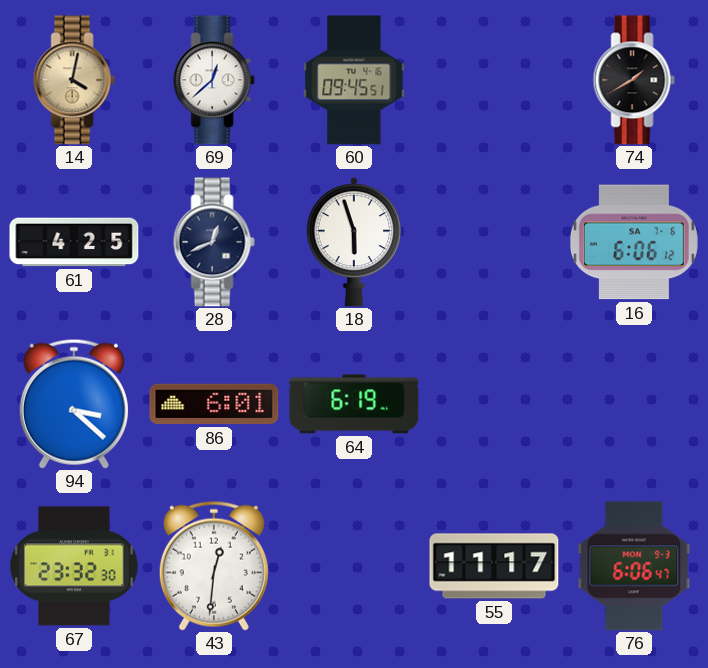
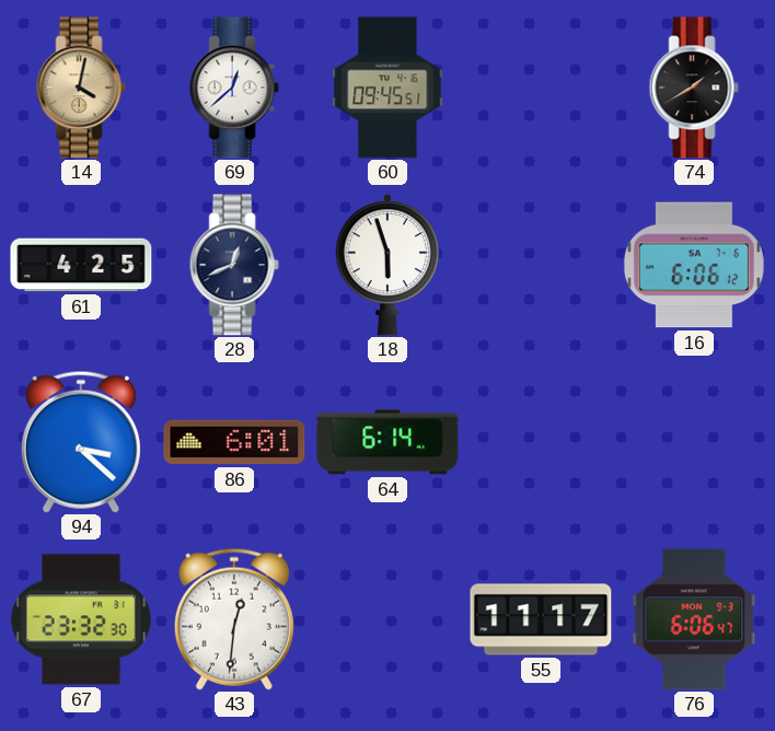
64: 6:19 -> 6:14 (387, 442)
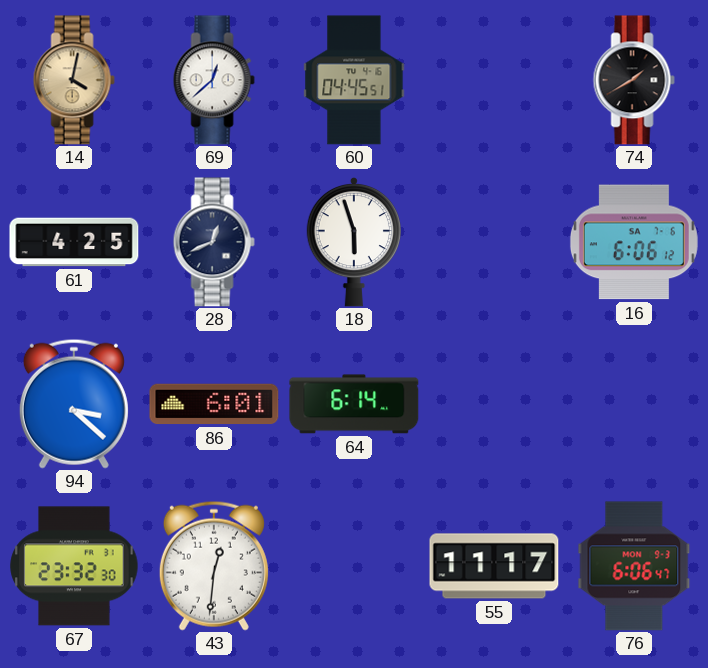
60: 09:45 -> 04:45 (354, 80)
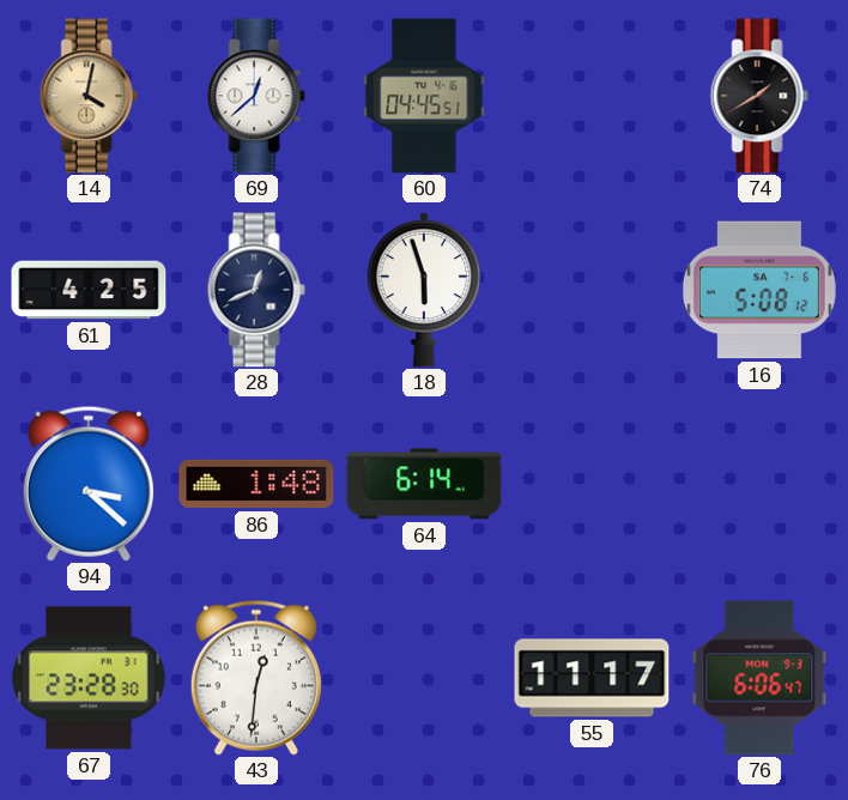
16: 6:06 -> 5:08 (759, 290)
86: 6:01 -> 1:48 (256, 484)
67: 23:32 -> 23:28 (89, 678)
